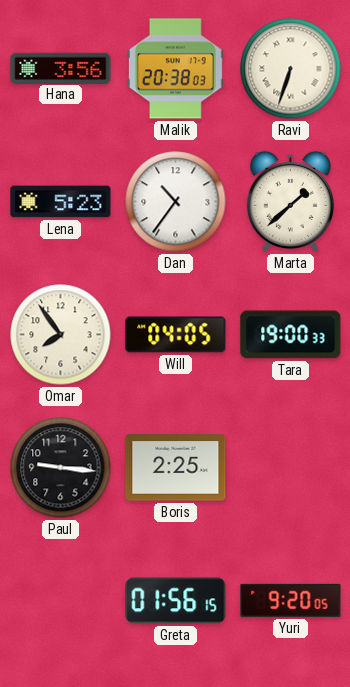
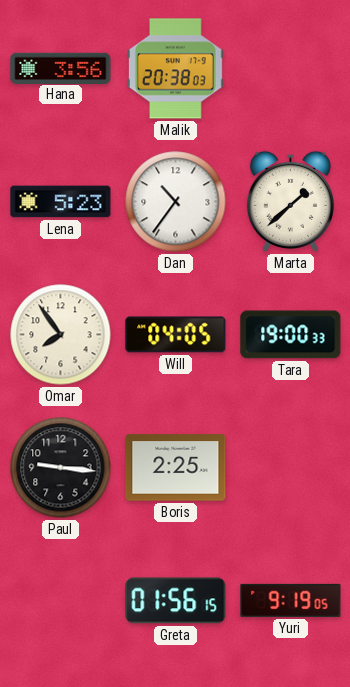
Ravi: 6:33 -> none (291, 69)
Yuri: 9:20 -> 9:19 (291, 600)
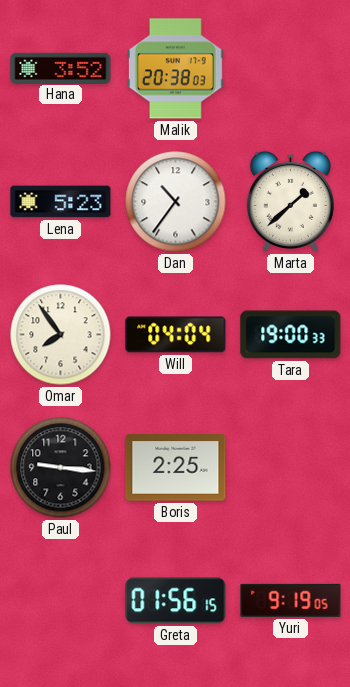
Hana: 3:56 -> 3:52 (61, 68)
Will: 04:05 -> 04:04 (176, 335)
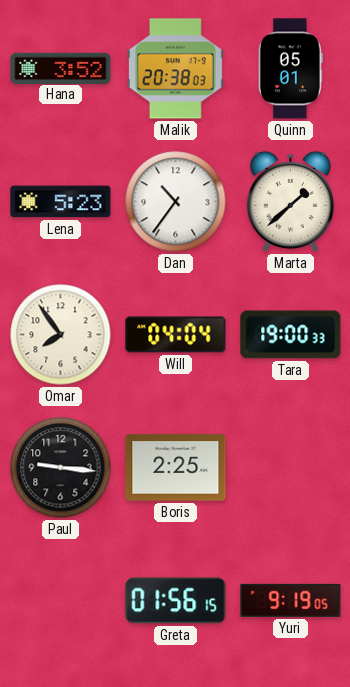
Quinn: none -> 05:01 (290, 69)
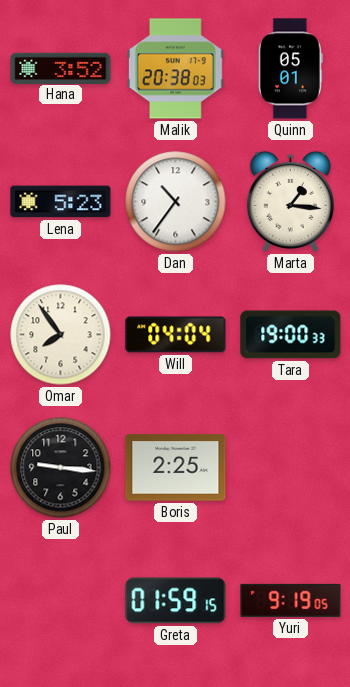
Marta: 1:38 -> 1:16 (290, 201)
Greta: 01:56 -> 01:59 (176, 601)
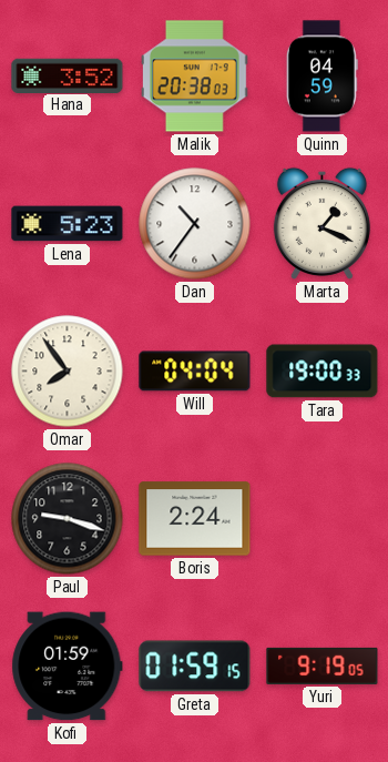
Quinn: 05:01 -> 04:59 (321, 77)
Marta: 1:16 -> 1:19 (321, 223)
Paul: 9:16 -> 9:18 (68, 519)
Boris: 2:25 -> 2:24 (195, 519)
Kofi: none -> 01:59 (68, 667)
